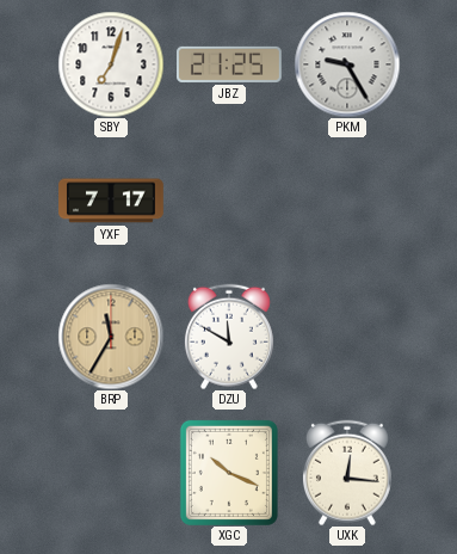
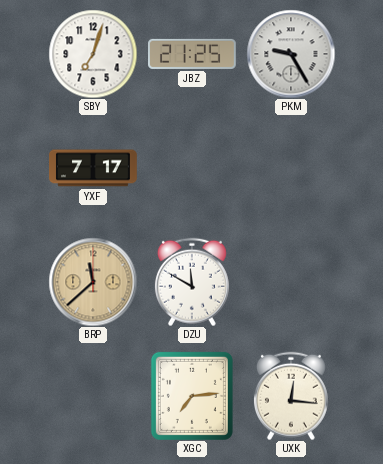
BRP: 11:35 -> 11:38 (93, 282)
XGC: 10:19 -> 7:14 (192, 396)
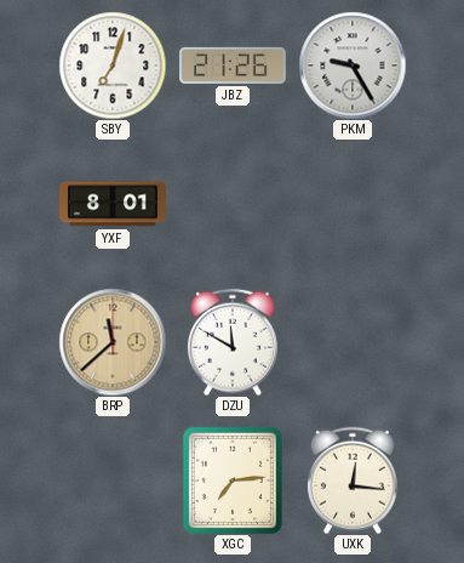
JBZ: 21:25 -> 21:26 (234, 66)
YXF: 7:17 -> 8:01 (113, 204)
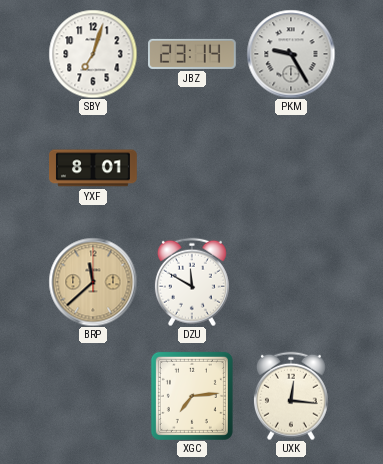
JBZ: 21:26 -> 23:14 (193, 54)
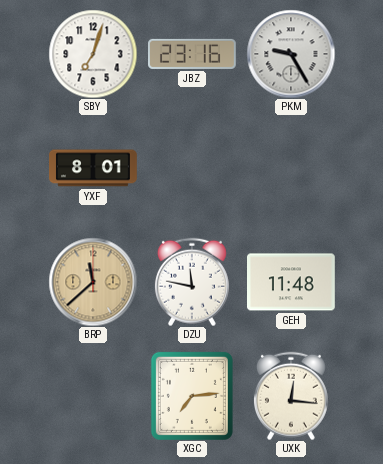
JBZ: 23:14 -> 23:16 (193, 54)
DZU: 11:50 -> 11:47 (192, 282)
GEH: none -> 11:48 (292, 282)
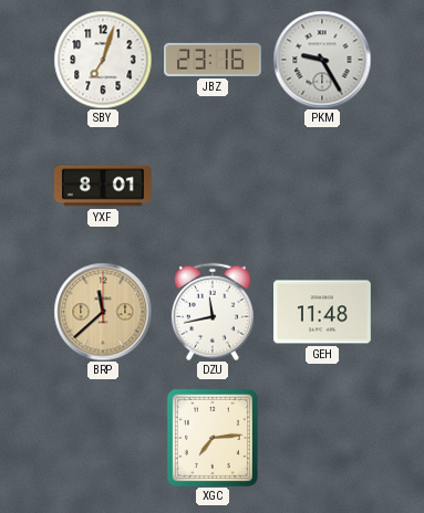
DZU: 11:47 -> 11:43 (213, 312)
UXK: 12:16 -> none (291, 396)
